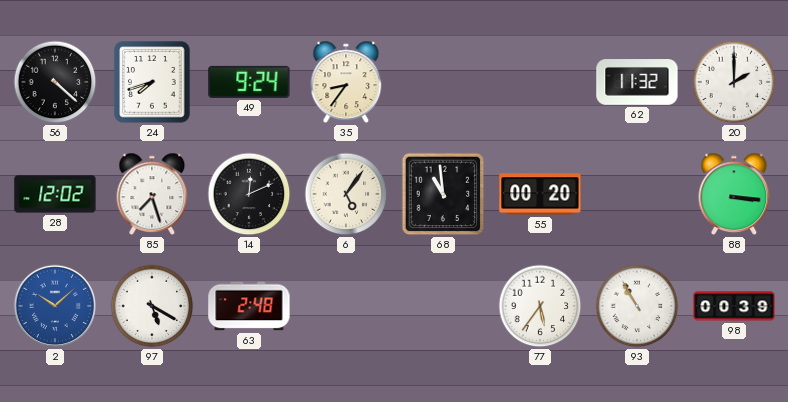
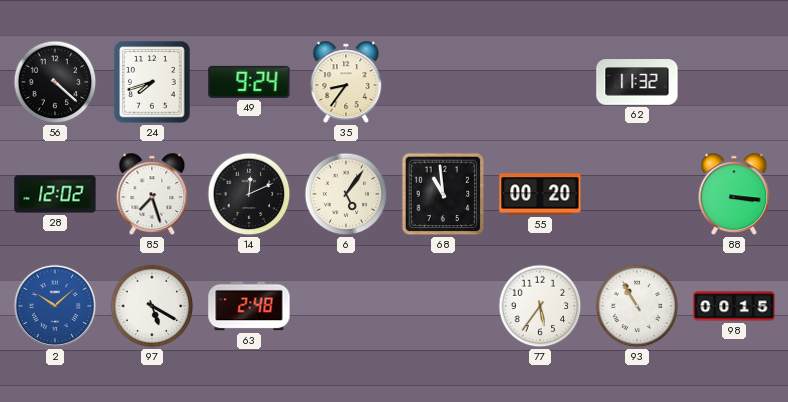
20: 2:00 -> none (734, 82)
98: 00:39 -> 00:15 (734, 306)
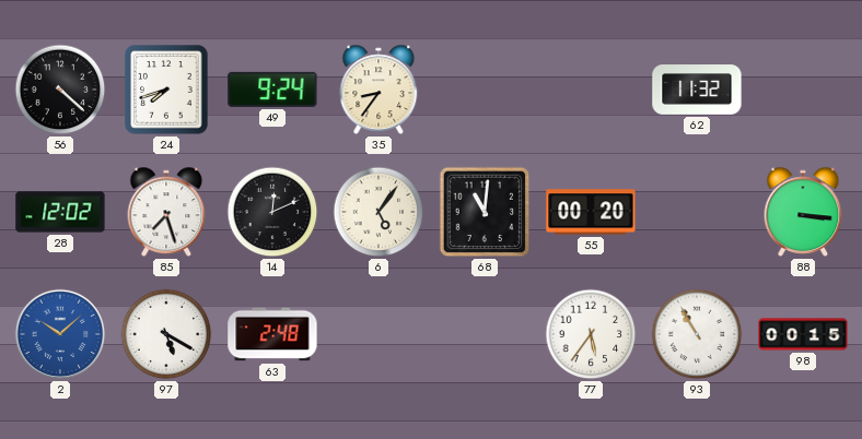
68: 10:59 -> 11:01 (485, 212)
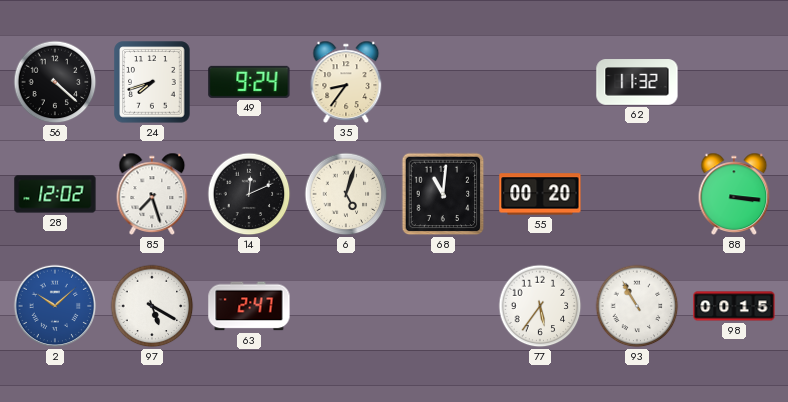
6: 5:06 -> 5:03 (346, 194)
63: 2:48 -> 2:47 (249, 306)
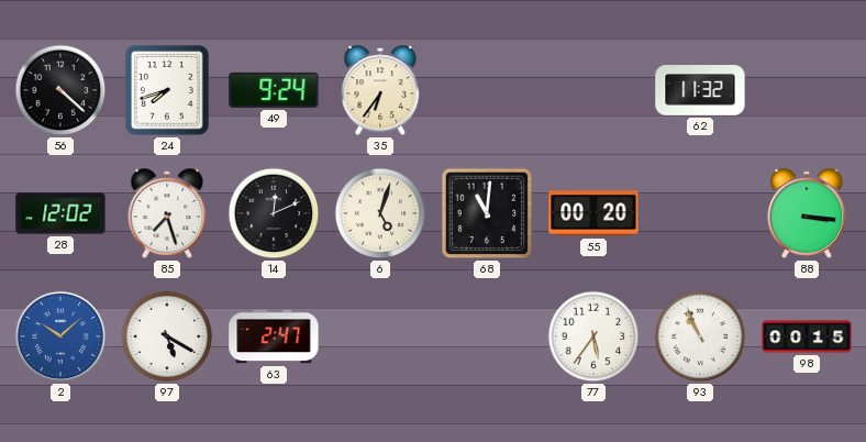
35: 8:36 -> 6:36 (380, 90)
93: 10:55 -> 10:56 (700, 336)
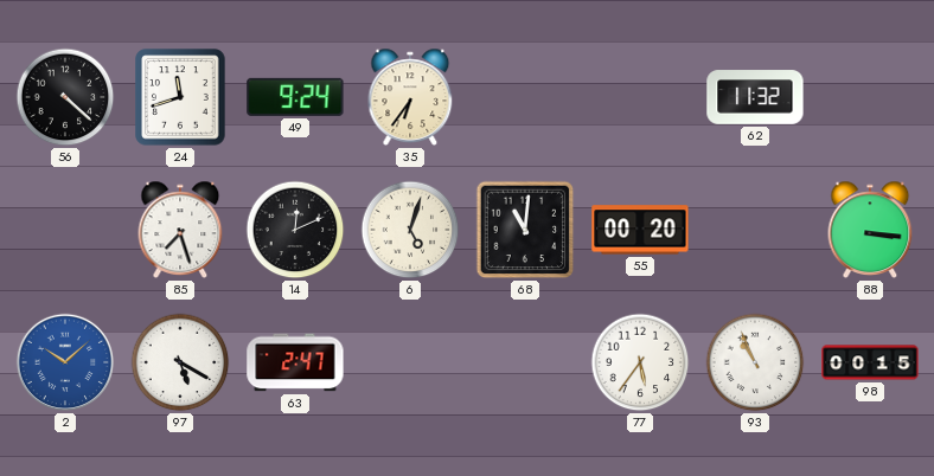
24: 7:42 -> 11:42 (180, 97)
28: 12:02 -> none (60, 213)
